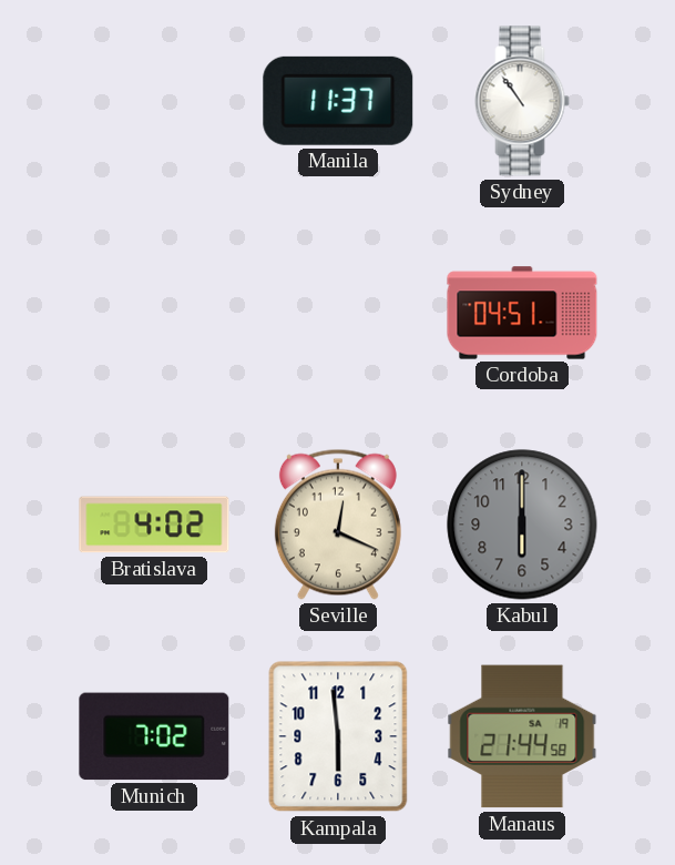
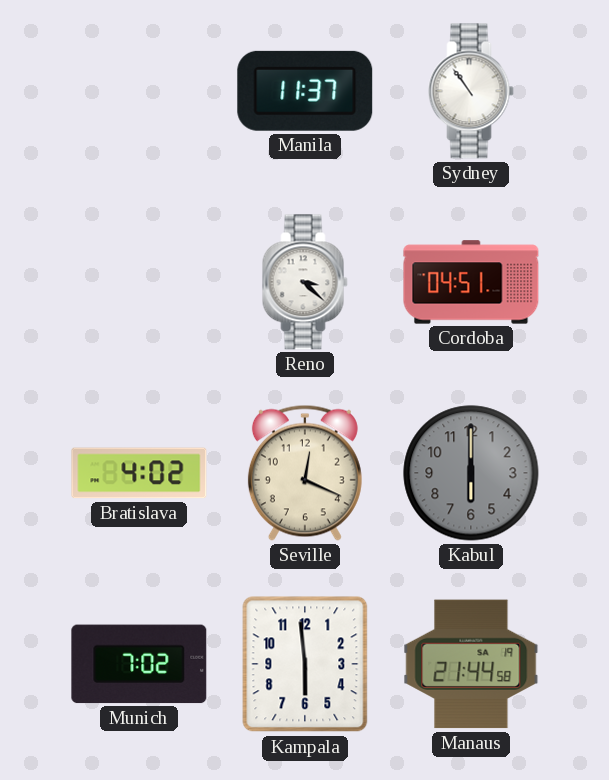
Reno: none -> 3:22 (305, 282)
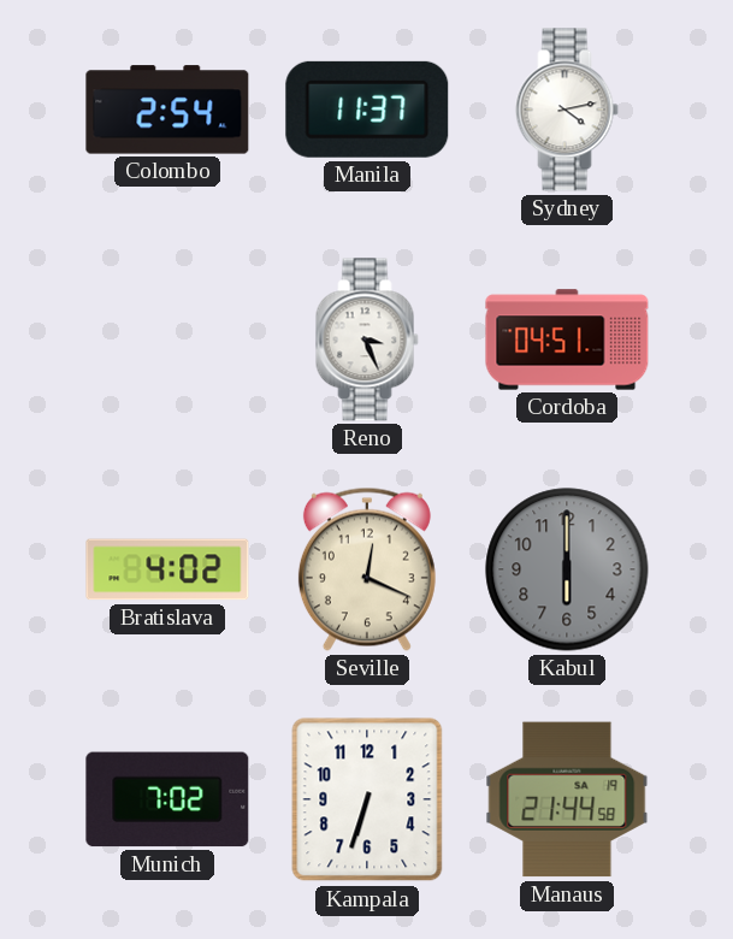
Colombo: none -> 2:54 (167, 110)
Sydney: 10:54 -> 4:13 (567, 110)
Reno: 3:22 -> 3:26 (367, 339)
Kampala: 5:59 -> 6:33 (367, 799)
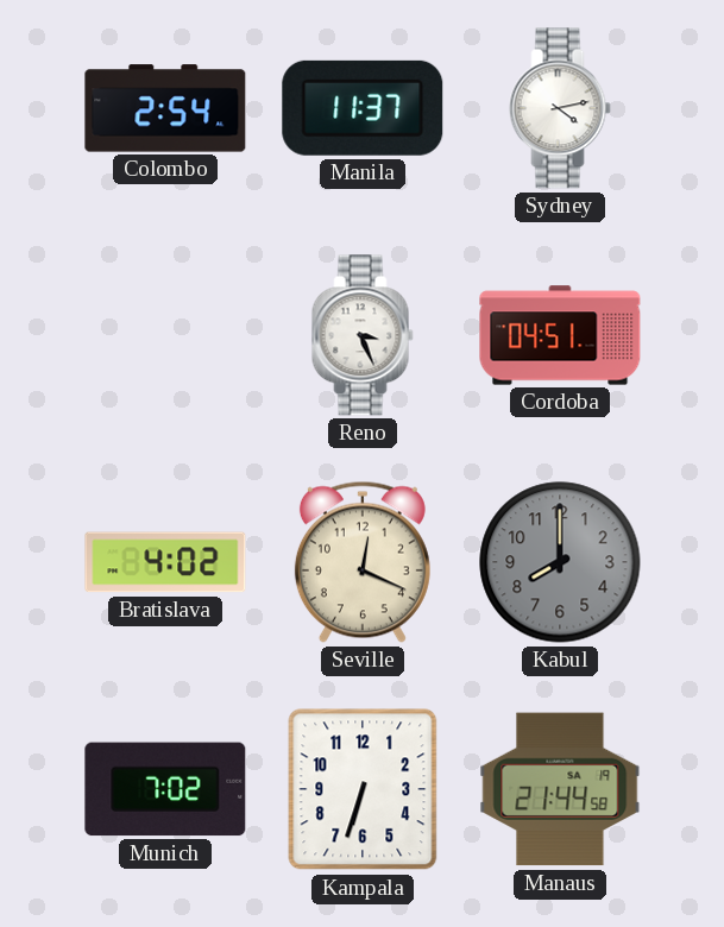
Kabul: 6:00 -> 8:00 (560, 562)
